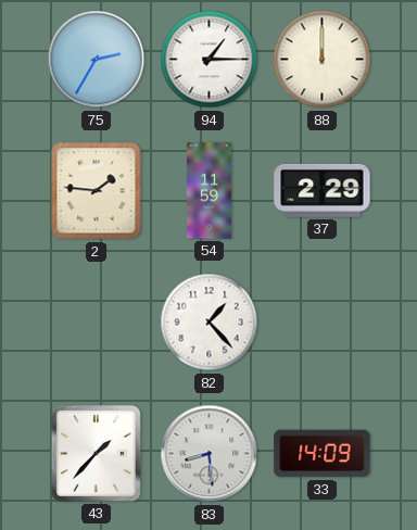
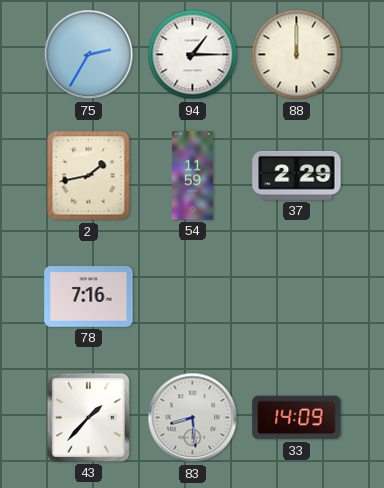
2: 1:46 -> 1:43 (89, 176)
78: none -> 7:16 (89, 297)
82: 1:23 -> none (210, 323)
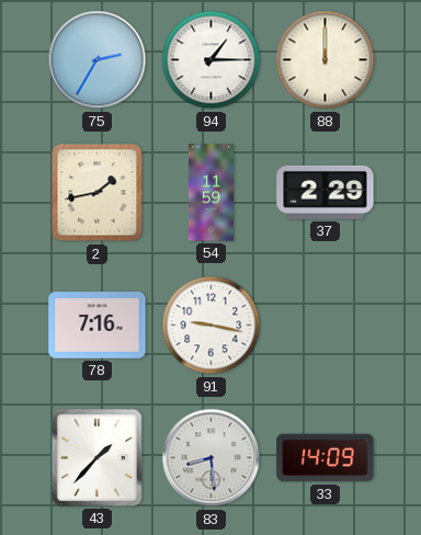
91: none -> 9:17 (212, 326)
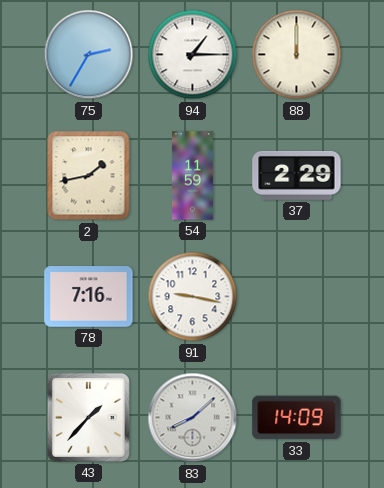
83: 8:29 -> 8:08 (193, 418)
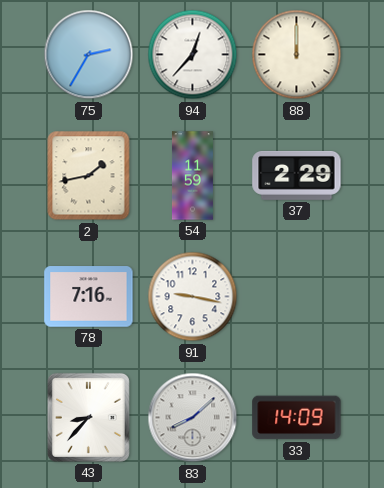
94: 1:15 -> 12:37 (193, 55)
43: 1:37 -> 8:37 (88, 417)
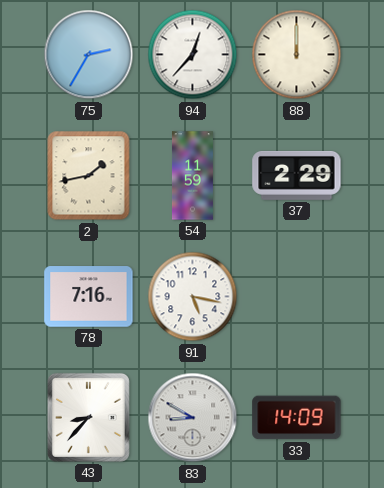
91: 9:17 -> 5:17 (193, 297)
83: 8:08 -> 8:50 (193, 418)
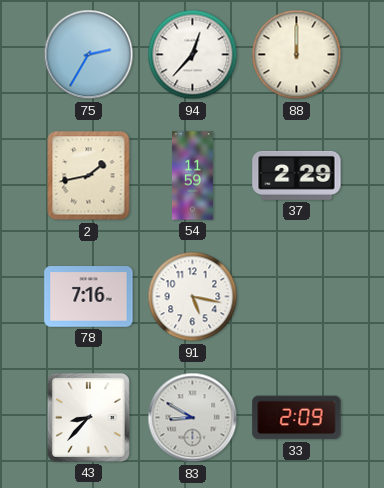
33: 14:09 -> 2:09 (297, 418)
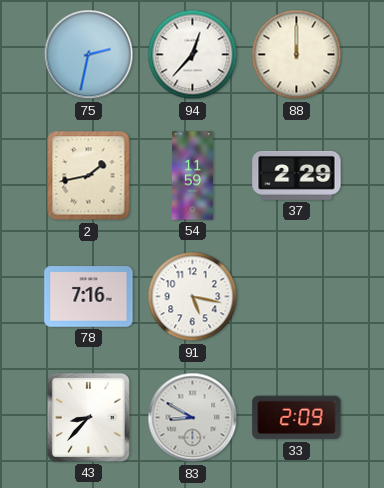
75: 2:35 -> 2:32 (89, 55)
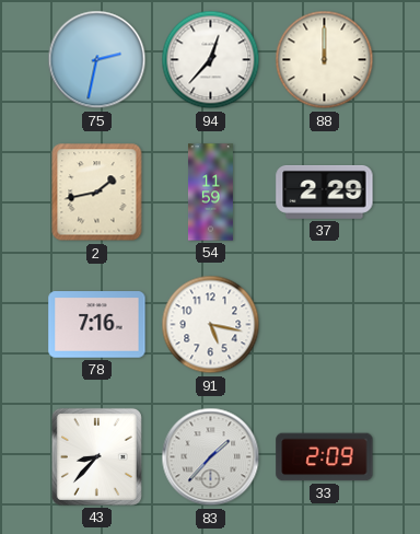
83: 8:50 -> 1:37 (211, 457)
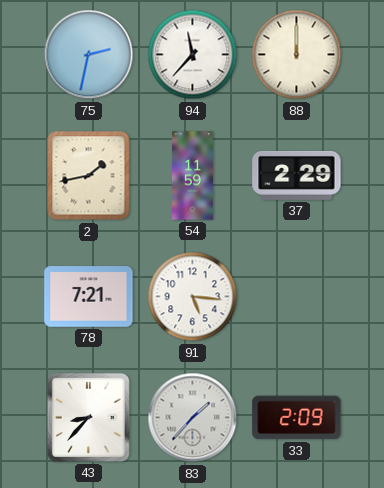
94: 12:37 -> 11:37 (193, 55)
78: 7:16 -> 7:21 (89, 297)
91: 5:17 -> 5:16 (193, 297)
